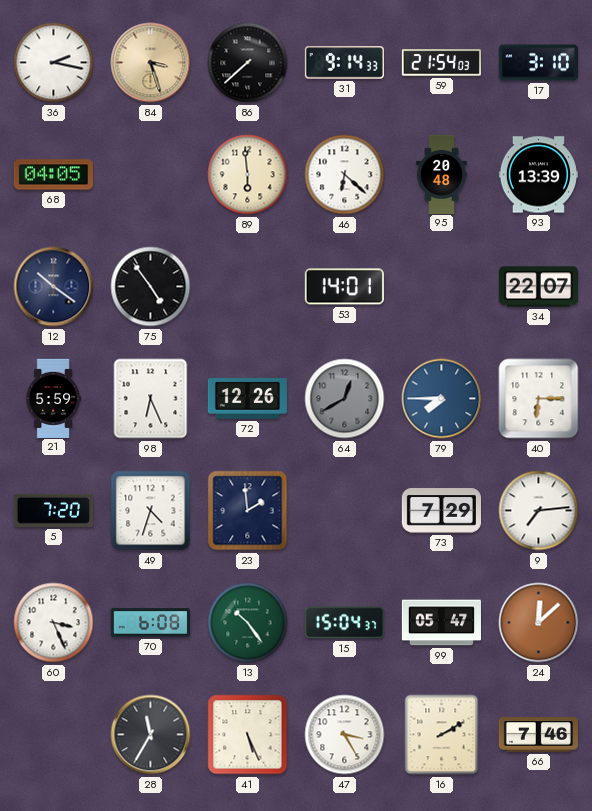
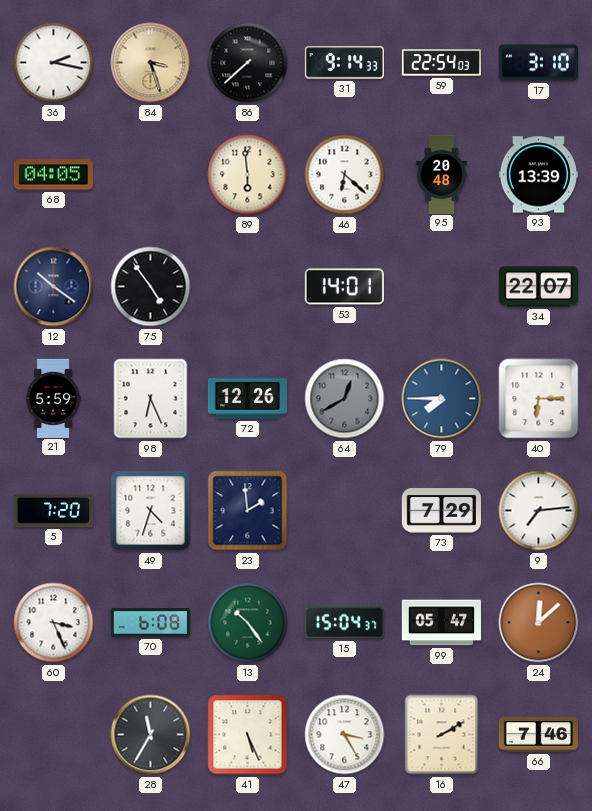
59: 21:54 -> 22:54 (441, 63)
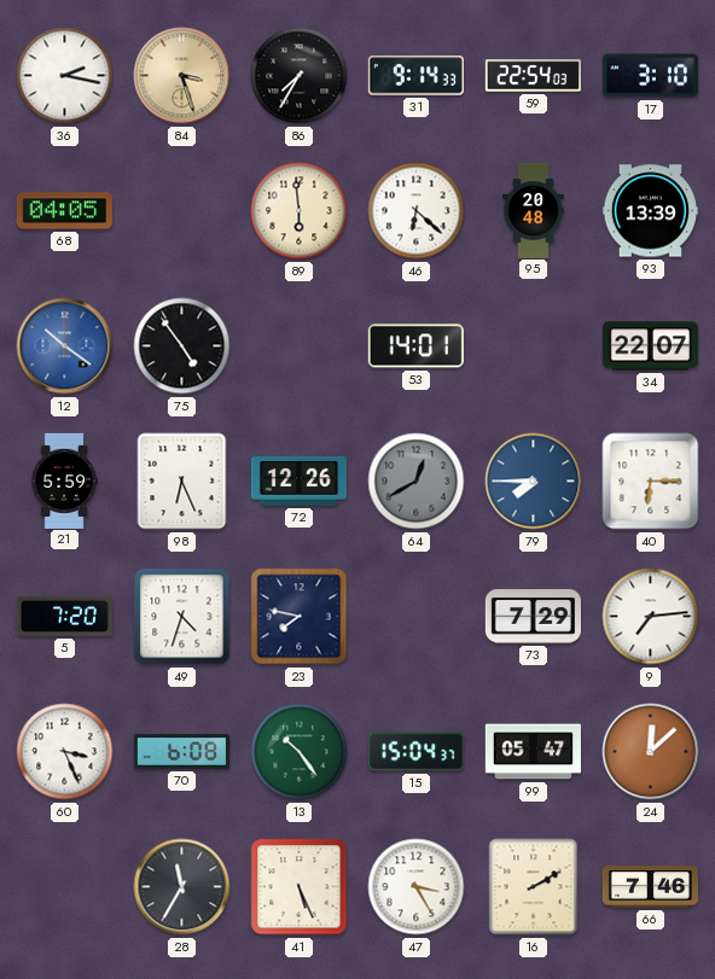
86: 7:38 -> 7:35 (300, 76)
12 dial: navy -> blue (65, 346)
23: 1:59 -> 7:47 (300, 617)
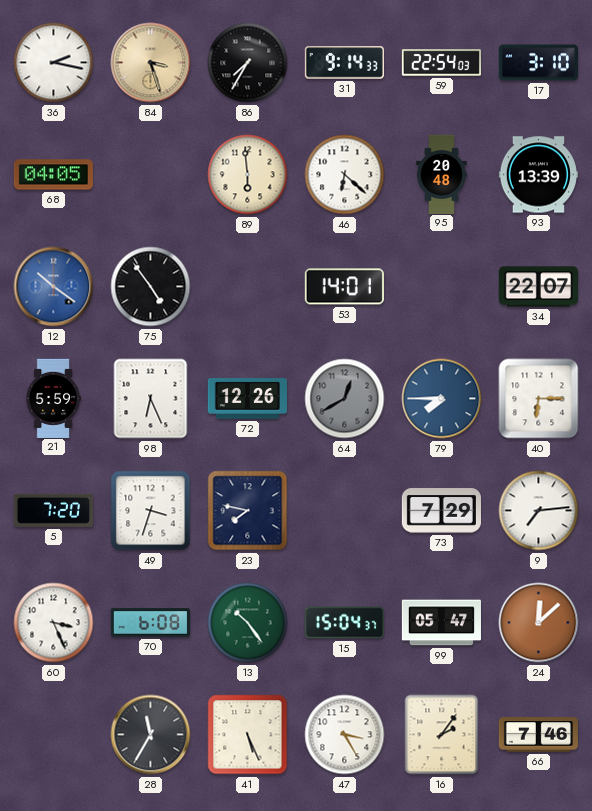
49: 4:33 -> 3:33 (151, 511)
16: 2:10 -> 2:06 (442, 735)
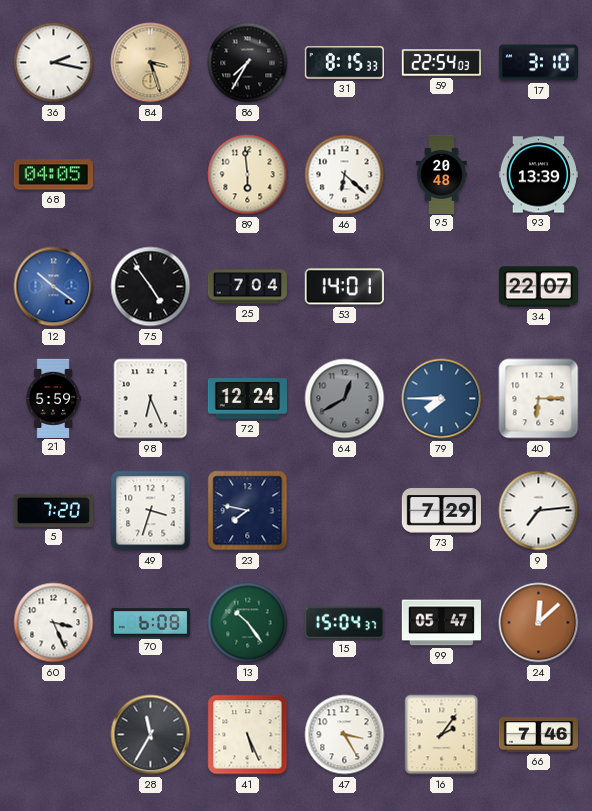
31: 9:14 -> 8:15 (344, 63)
25: none -> 7:04 (247, 287)
72: 12:26 -> 12:24 (247, 399)
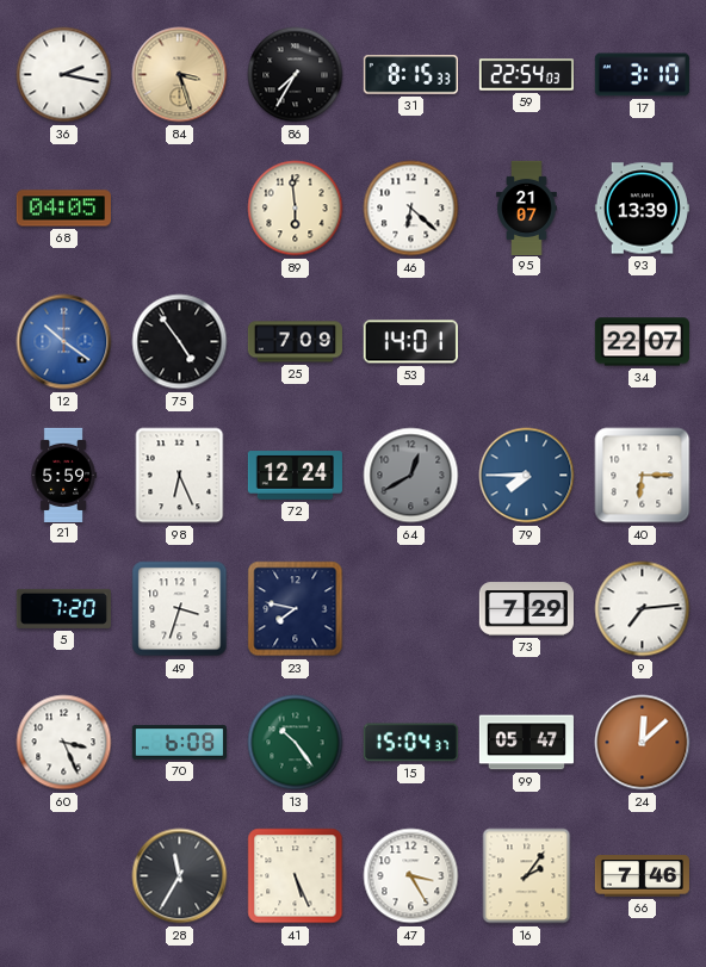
95: 20:48 -> 21:07 (527, 207)
25: 7:04 -> 7:09 (295, 342)
